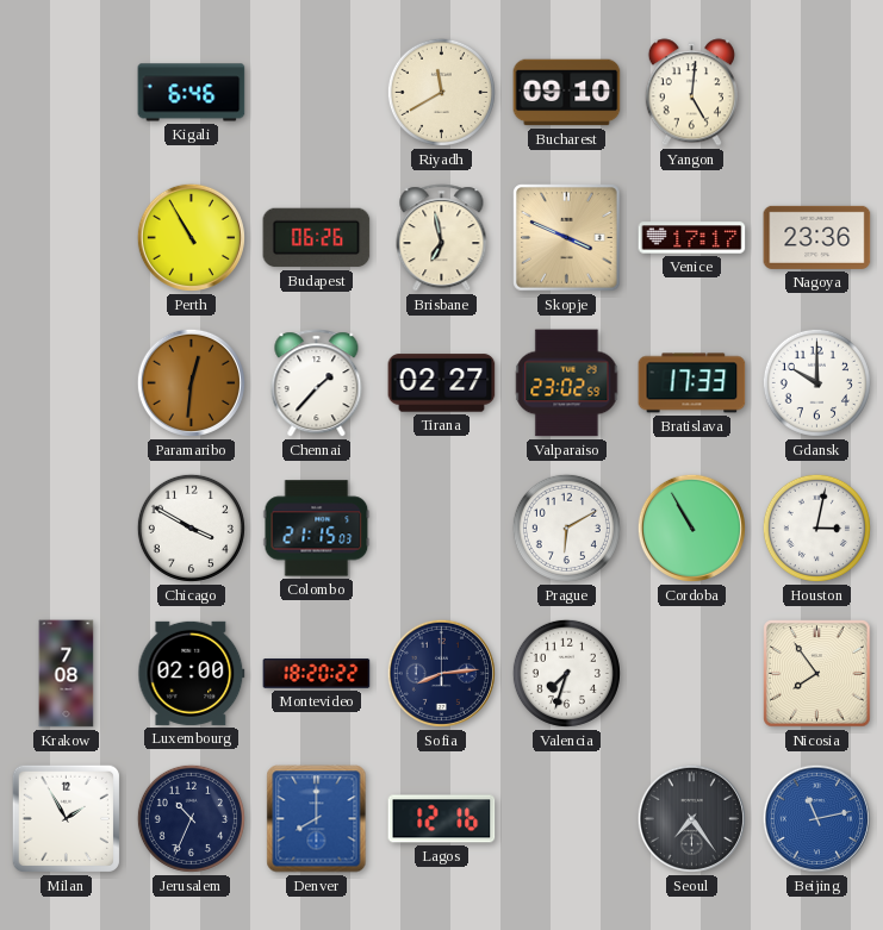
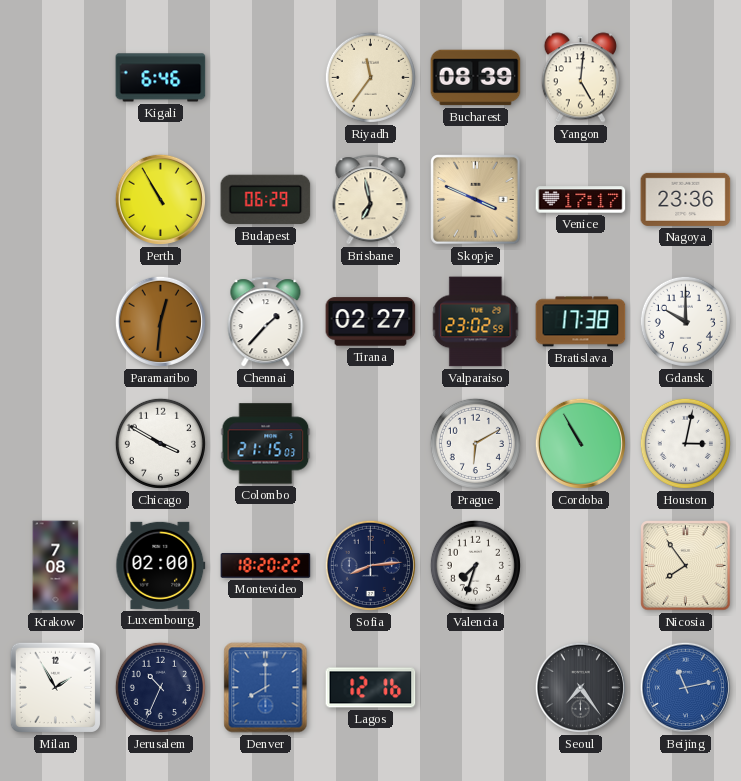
Riyadh: 11:40 -> 11:36 (370, 77)
Bucharest: 09:10 -> 08:39 (476, 78)
Budapest: 06:26 -> 06:29 (266, 200)
Bratislava: 17:33 -> 17:38 (581, 322)
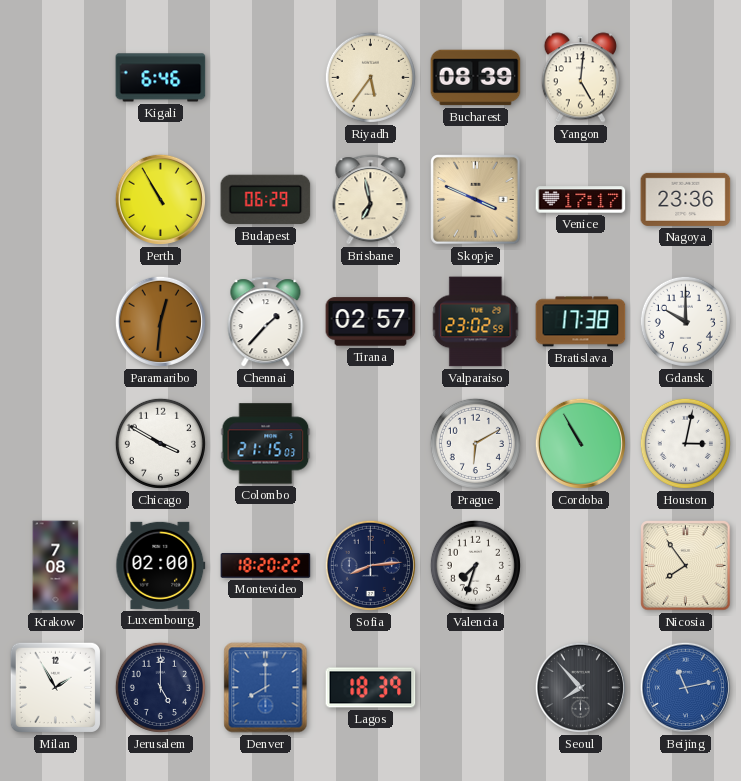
Riyadh: 11:36 -> 5:36 (370, 77)
Tirana: 02:27 -> 02:57 (371, 322)
Jerusalem: 10:34 -> 5:00 (160, 687)
Lagos: 12:16 -> 18:39 (371, 688)
Seoul: 7:24 -> 7:53 (580, 687)
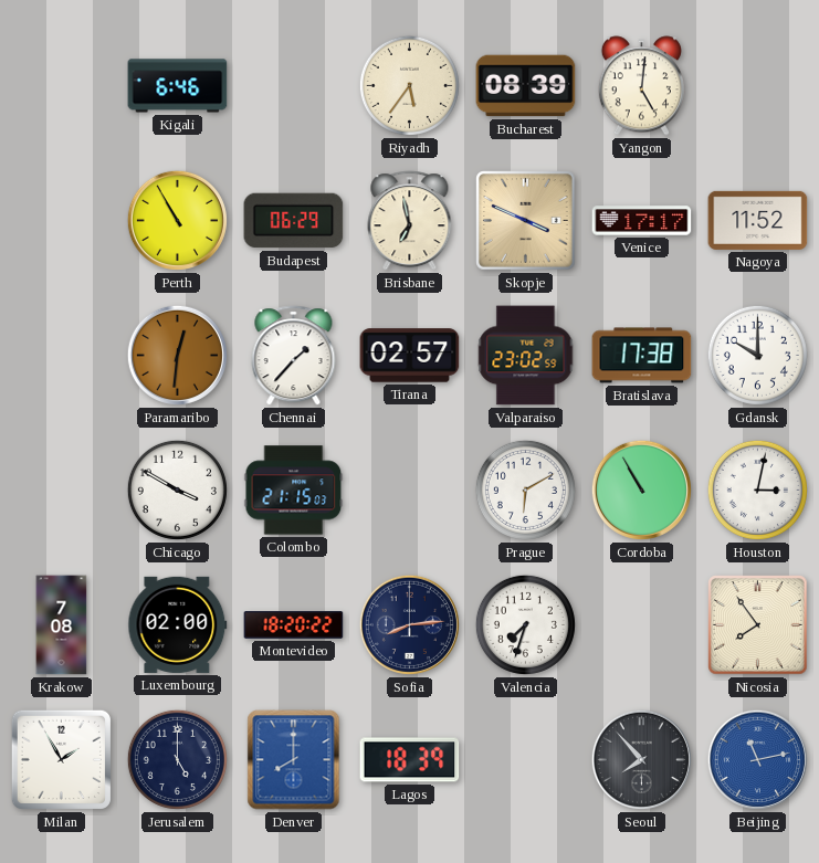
Nagoya: 23:36 -> 11:52 (758, 220)
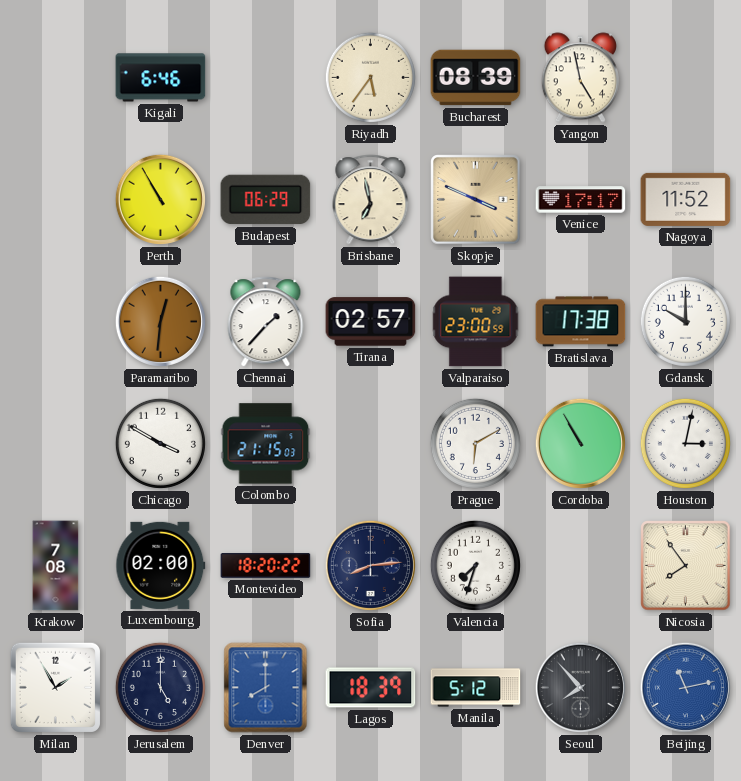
Yangon: 5:01 -> 4:58 (580, 78)
Valparaiso: 23:02 -> 23:00 (476, 322)
Manila: none -> 5:12 (476, 688)
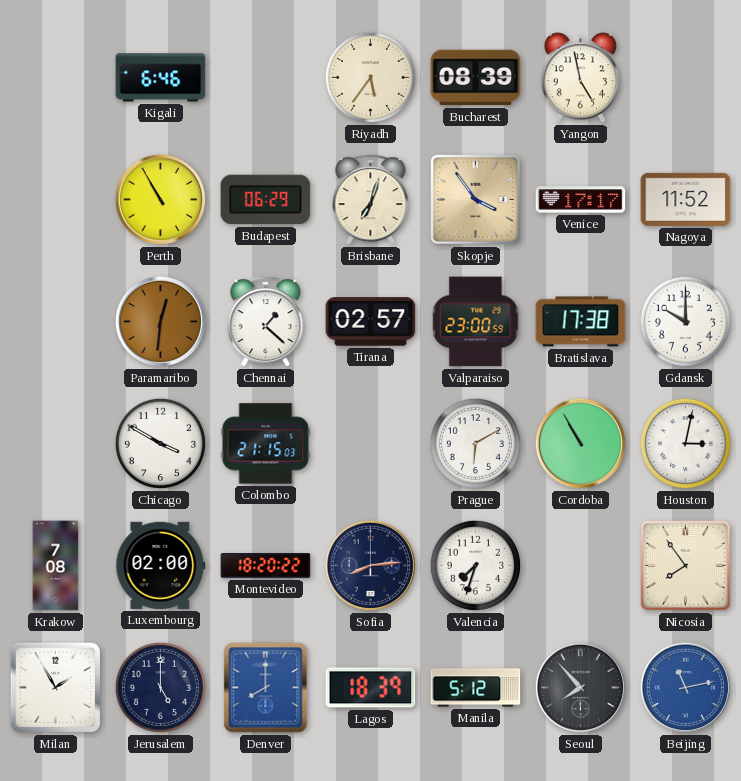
Brisbane: 6:58 -> 7:03 (371, 200)
Skopje: 3:49 -> 3:54 (476, 200)
Chennai: 1:37 -> 1:22 (266, 322)
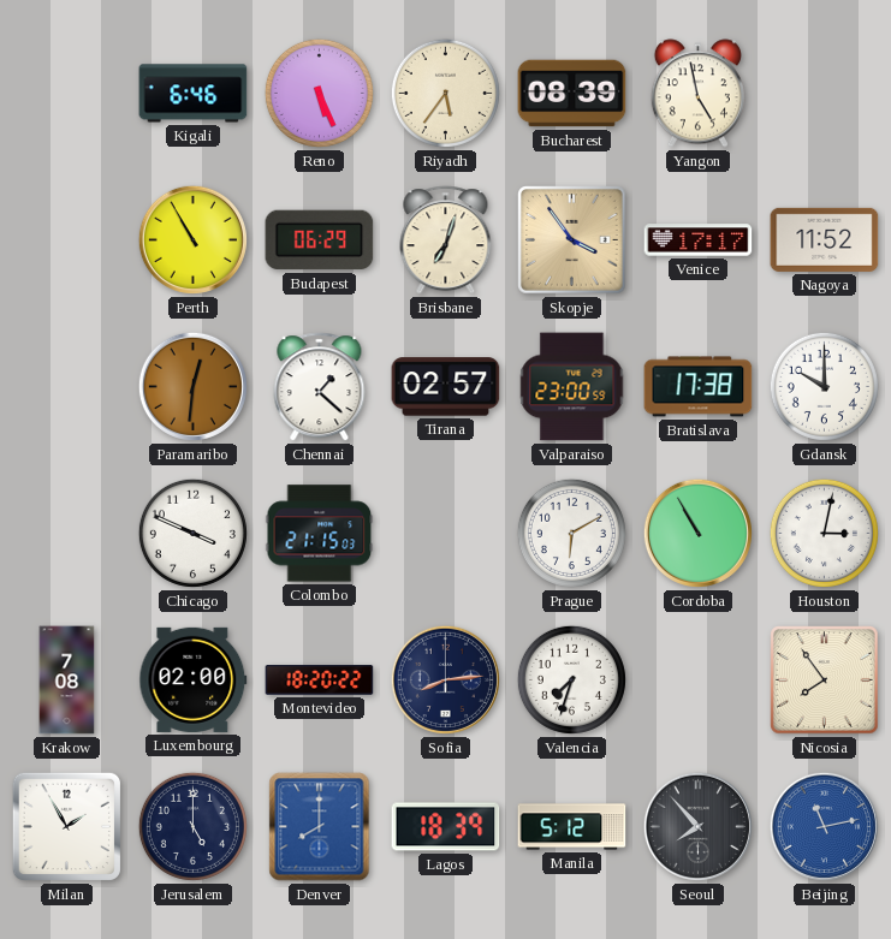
Reno: none -> 5:26 (319, 93)
Chicago: 3:50 -> 3:49 (192, 533)
